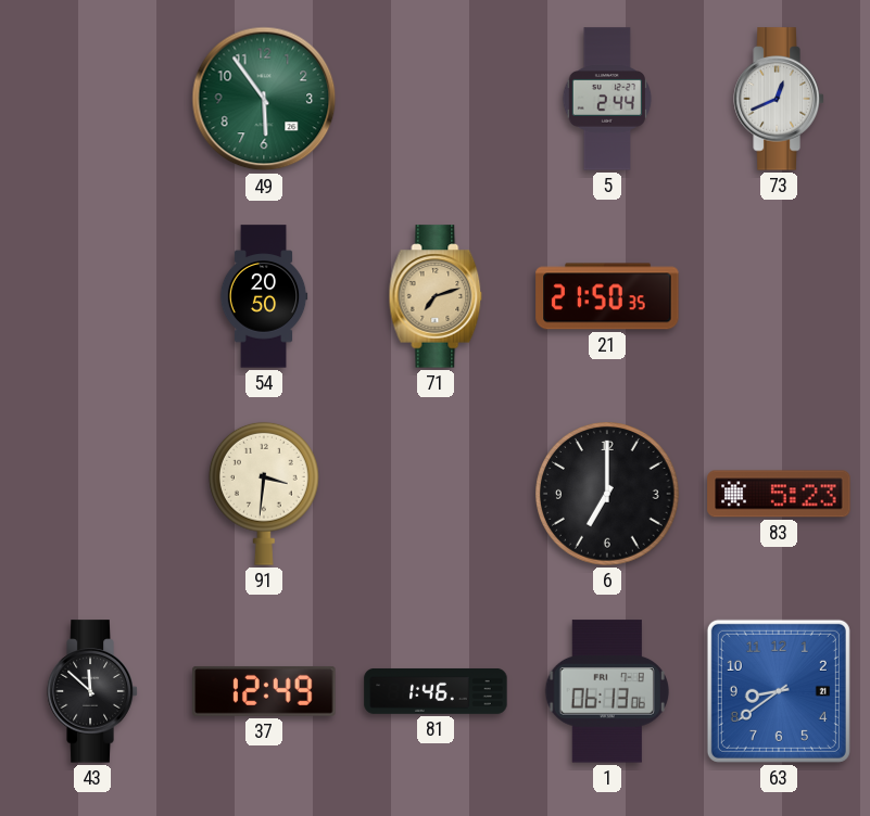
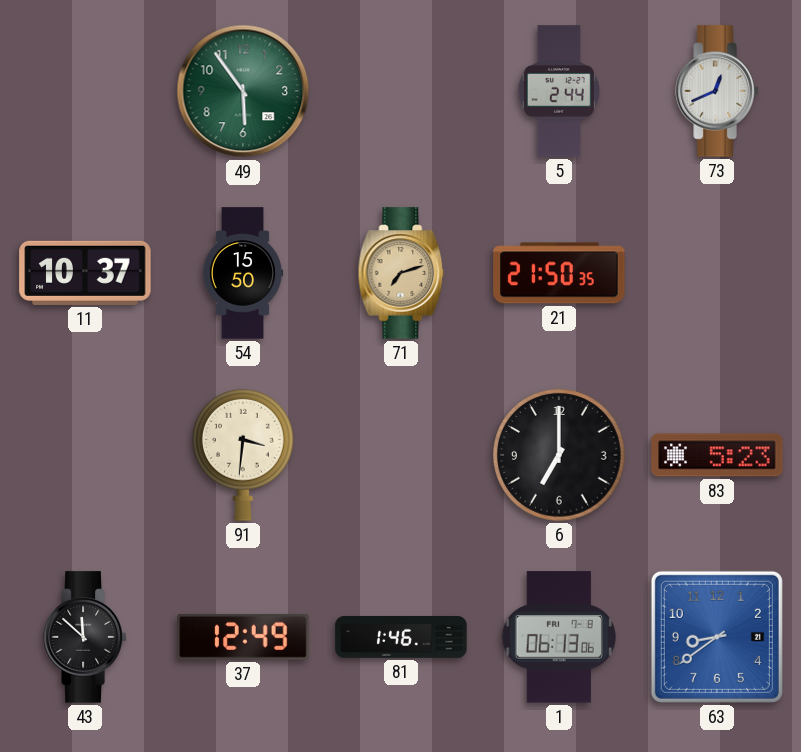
11: none -> 10:37 (85, 273)
54: 20:50 -> 15:50 (243, 273)
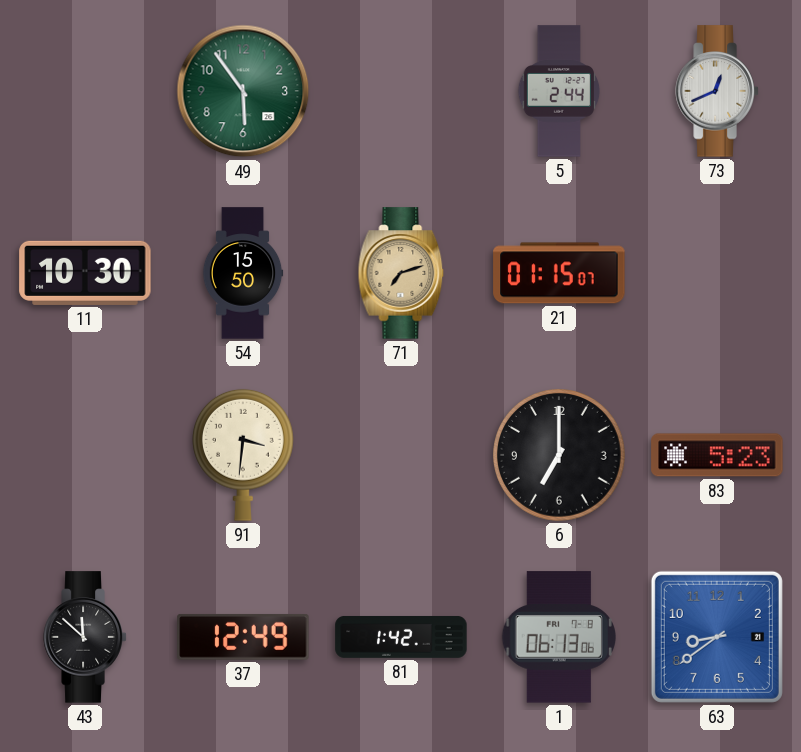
11: 10:37 -> 10:30 (85, 273)
21: 21:50 -> 01:15 (559, 273)
81: 1:46 -> 1:42 (401, 637)
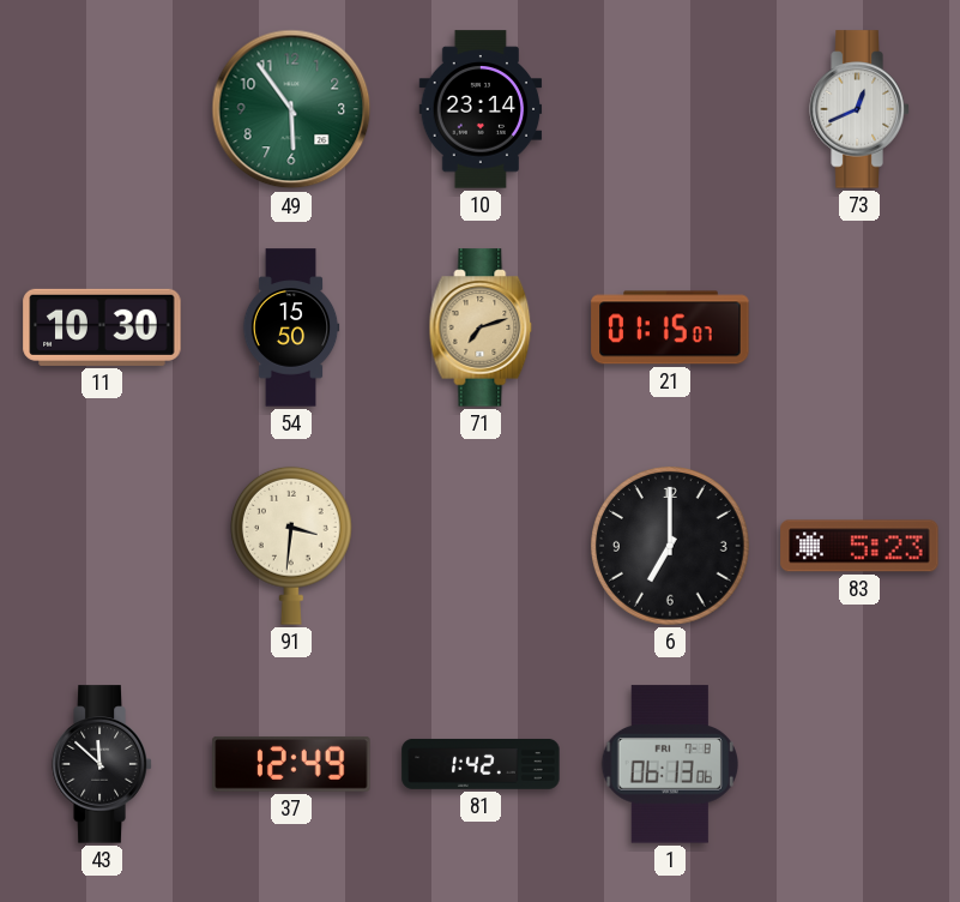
10: none -> 23:14 (481, 109)
5: 2:44 -> none (559, 91)
63: 8:39 -> none (717, 637)
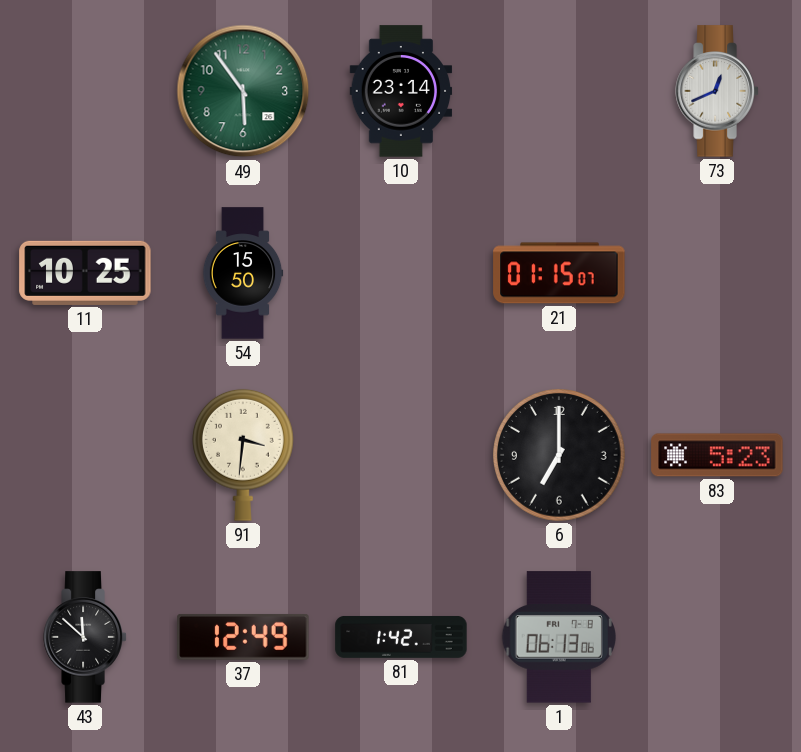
11: 10:30 -> 10:25 (85, 273)
71: 7:12 -> none (481, 327)
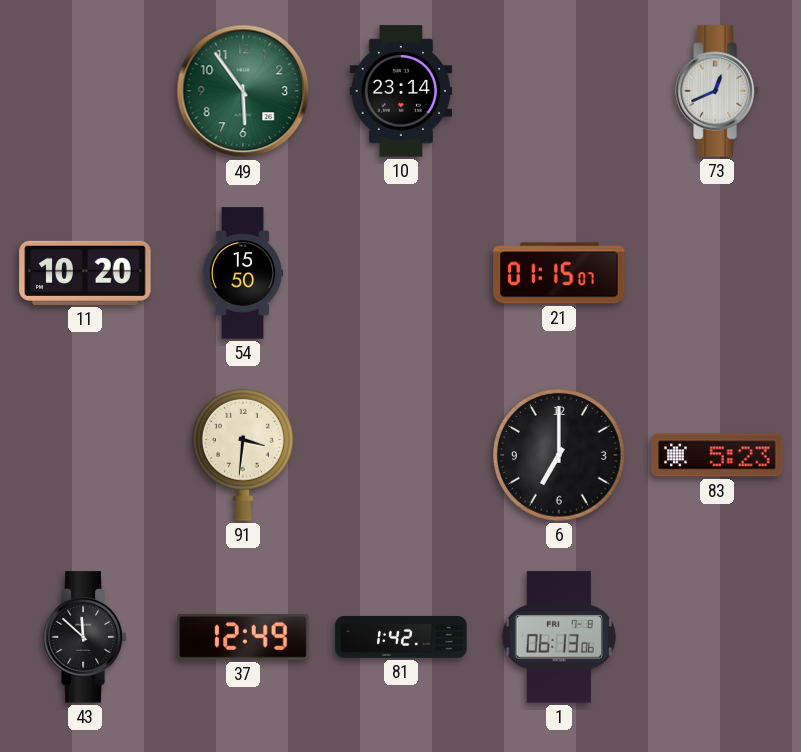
11: 10:25 -> 10:20 (85, 273)
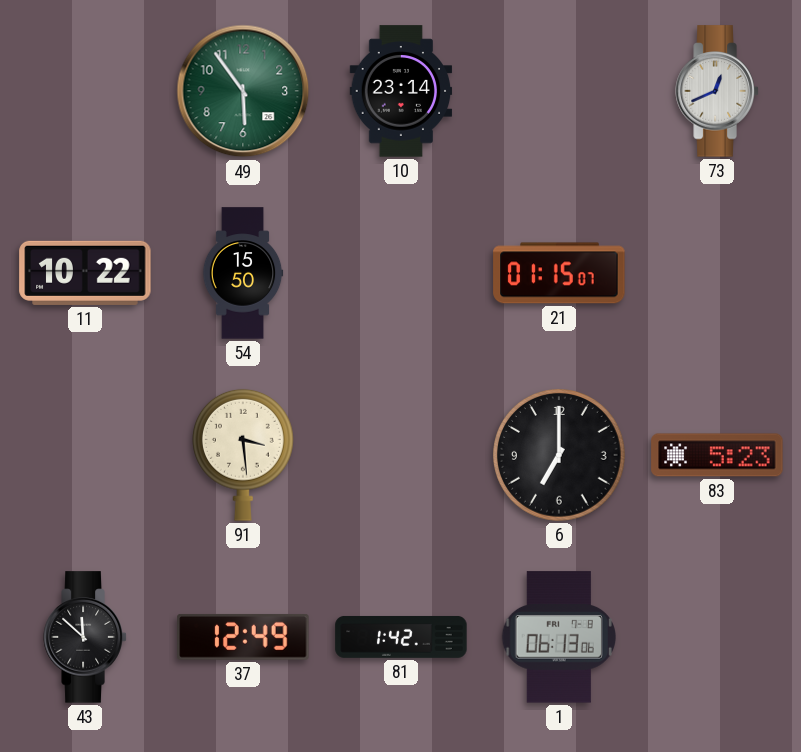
11: 10:20 -> 10:22 (85, 273)
91: 3:31 -> 3:29 (243, 455)
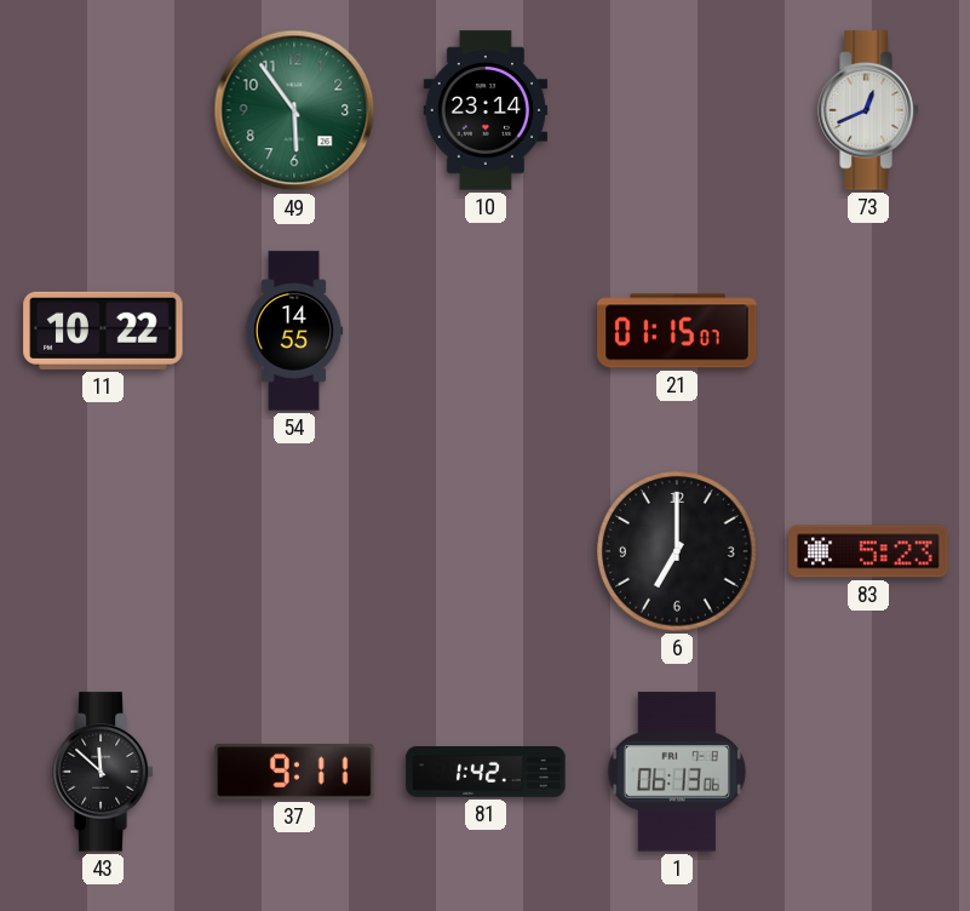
54: 15:50 -> 14:55 (294, 331)
91: 3:29 -> none (243, 455)
37: 12:49 -> 9:11 (294, 772)
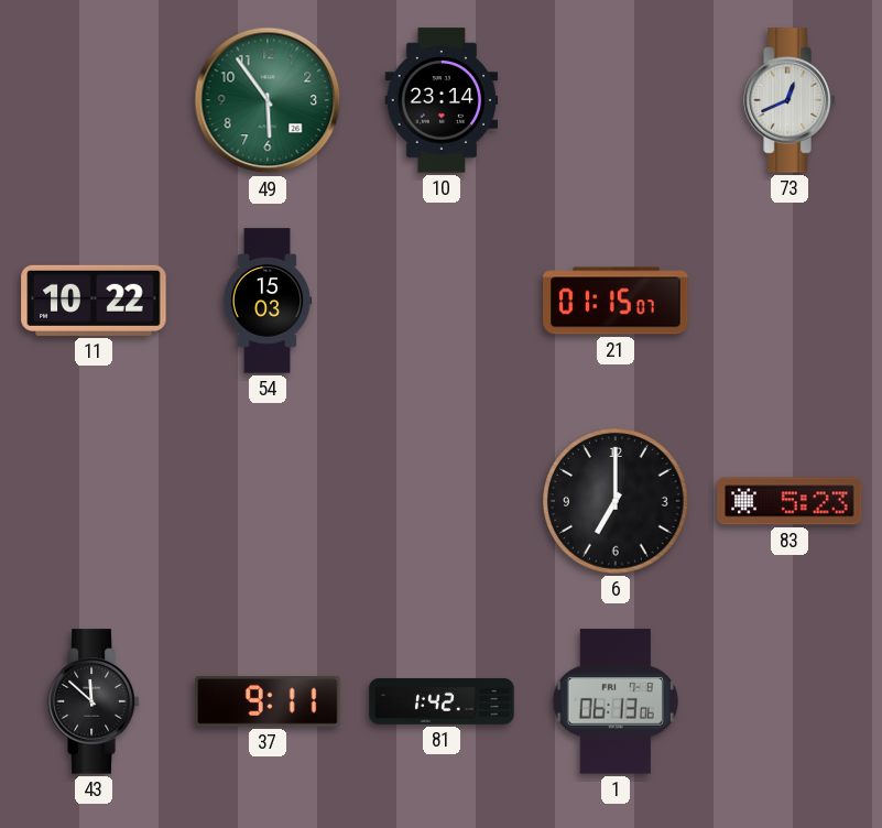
54: 14:55 -> 15:03 (268, 301)
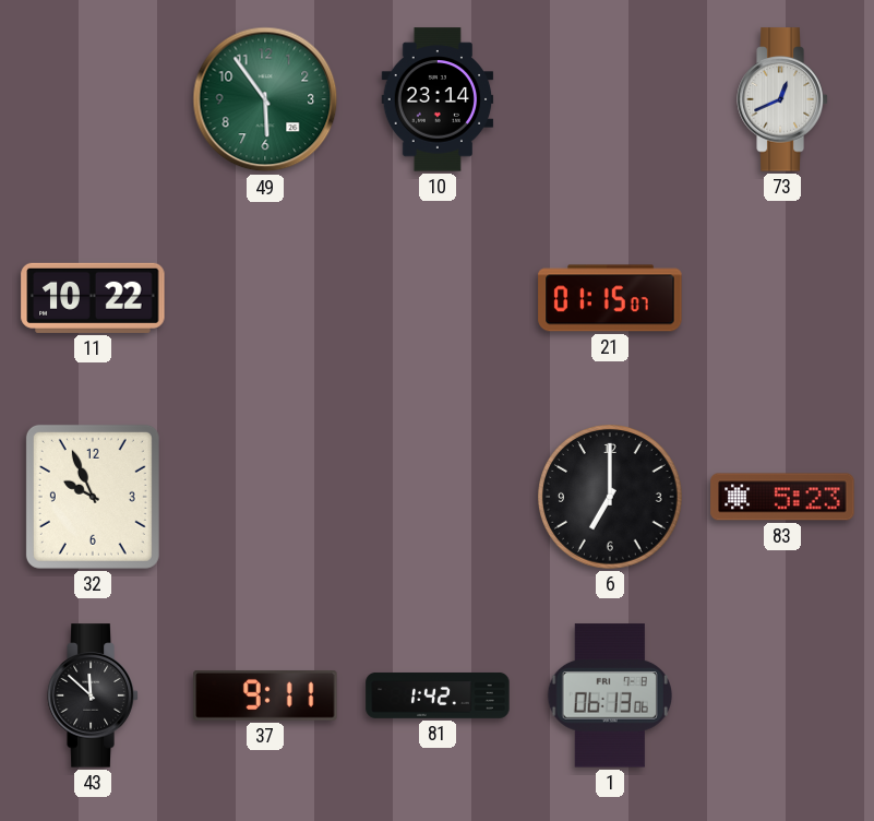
54: 15:03 -> none (268, 301)
32: none -> 9:56 (93, 497)
